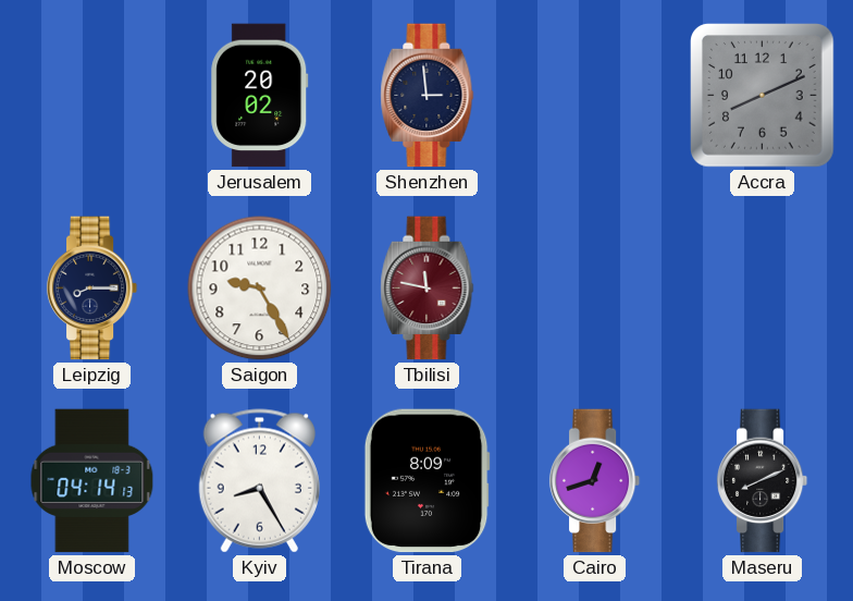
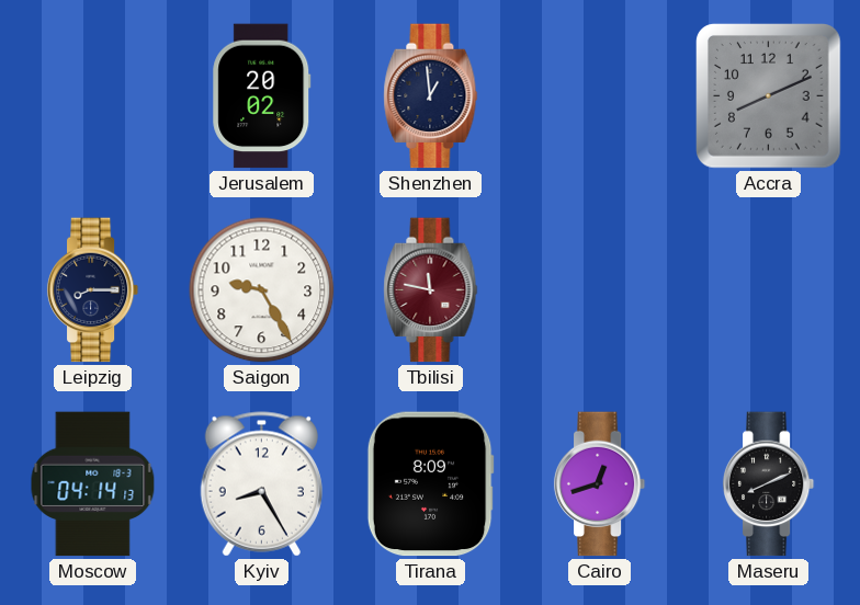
Shenzhen: 2:59 -> 12:59 (431, 96)
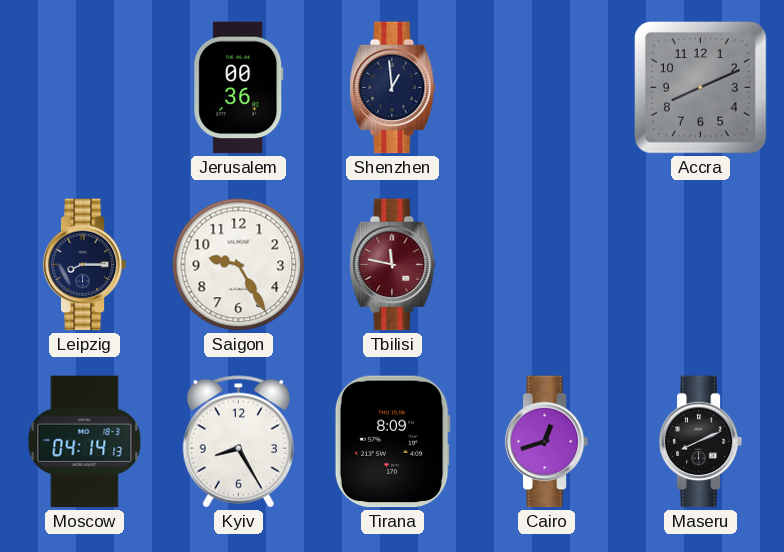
Jerusalem: 20:02 -> 00:36 (239, 88)
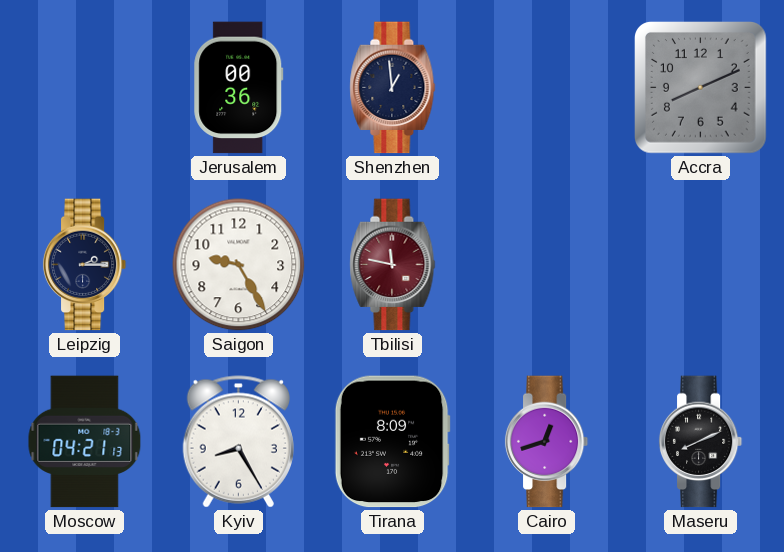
Leipzig: 8:15 -> 2:15 (85, 265)
Moscow: 04:14 -> 04:21 (85, 442)
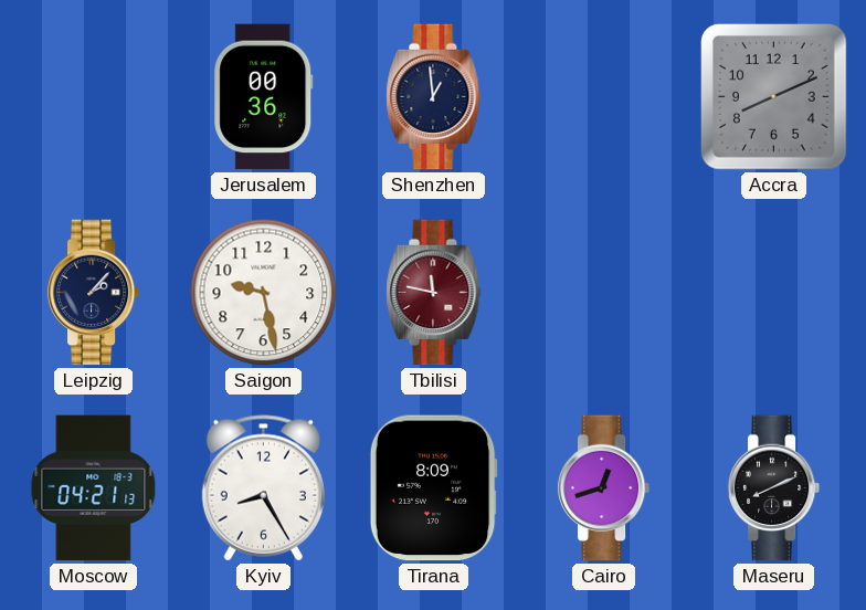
Leipzig: 2:15 -> 2:07 (94, 293)
Saigon: 9:25 -> 9:28 (264, 293)
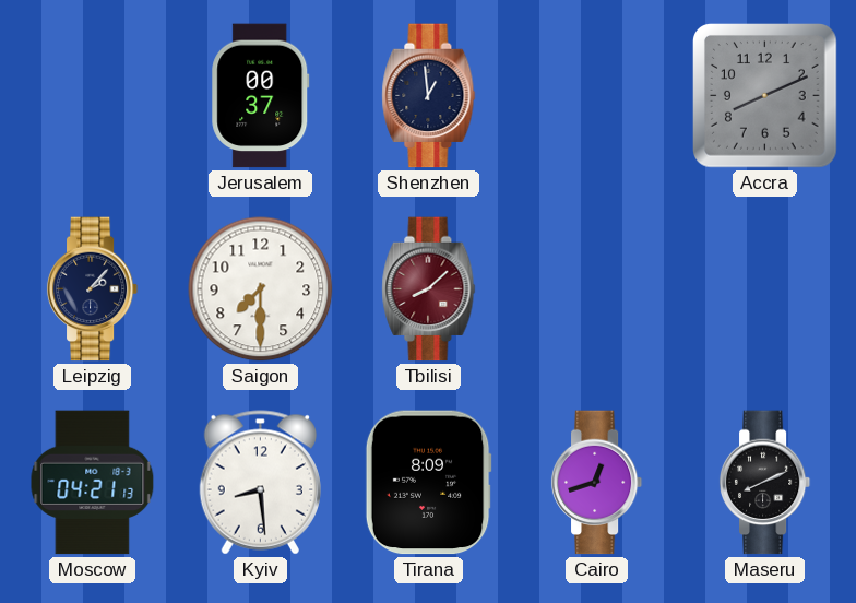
Jerusalem: 00:36 -> 00:37 (261, 96)
Saigon: 9:28 -> 7:30 (261, 289)
Tbilisi: 11:47 -> 8:08 (429, 289)
Kyiv: 8:25 -> 8:29 (260, 483)
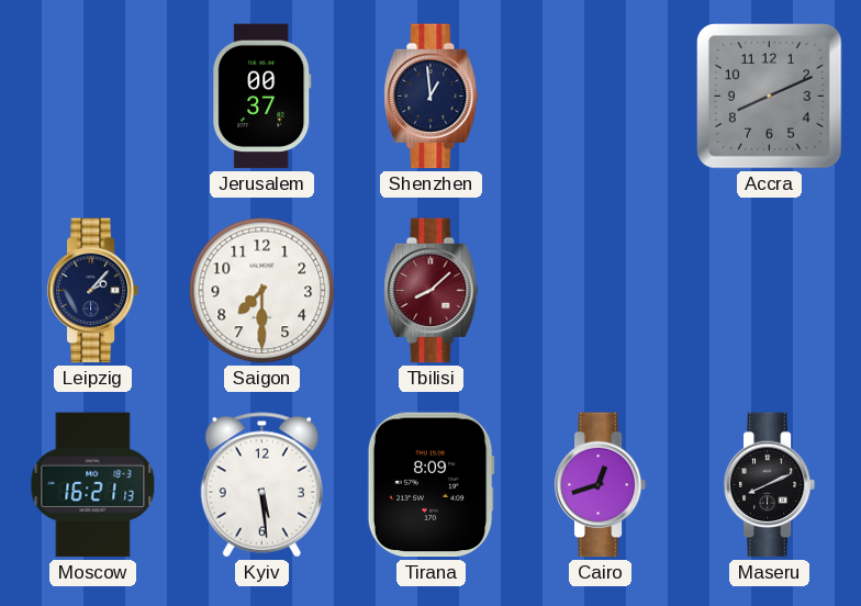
Moscow: 04:21 -> 16:21 (93, 485)
Kyiv: 8:29 -> 5:29 (261, 485)
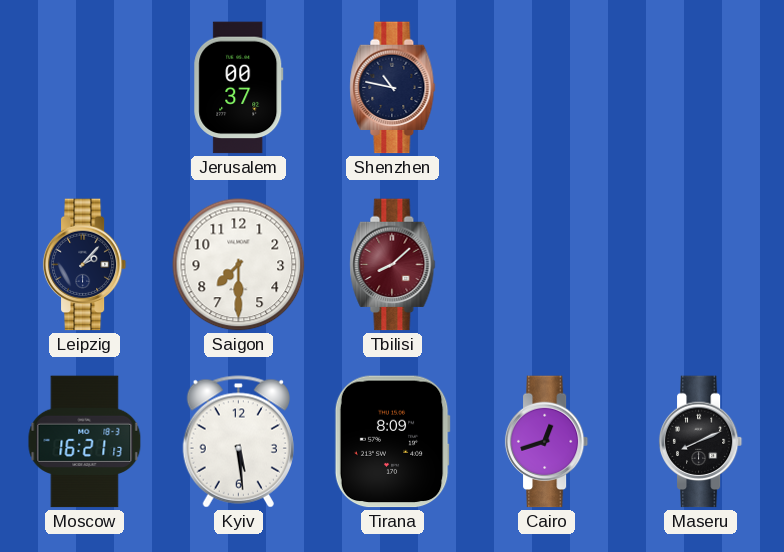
Shenzhen: 12:59 -> 10:47 (393, 88)
Accra: 8:11 -> none (770, 97)
